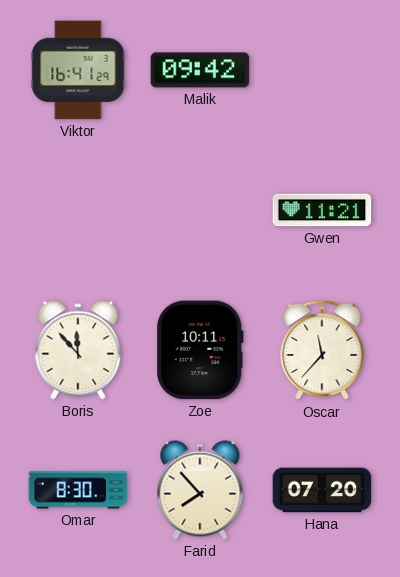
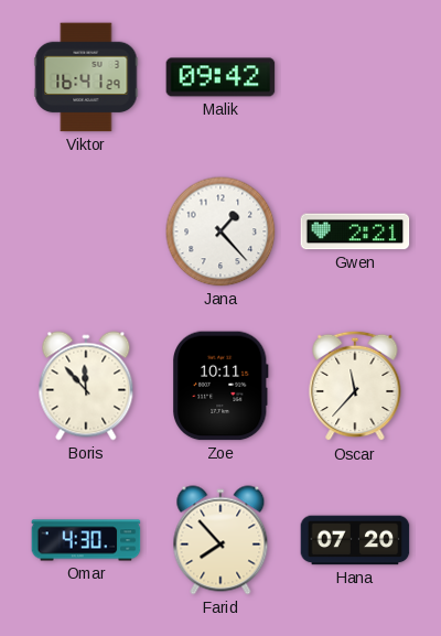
Jana: none -> 1:23 (220, 231)
Gwen: 11:21 -> 2:21 (355, 231)
Omar: 8:30 -> 4:30 (86, 540)
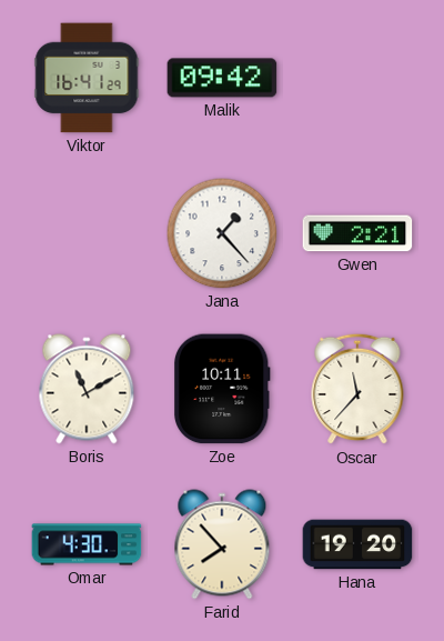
Boris: 11:53 -> 11:10 (87, 389)
Hana: 07:20 -> 19:20 (357, 544)
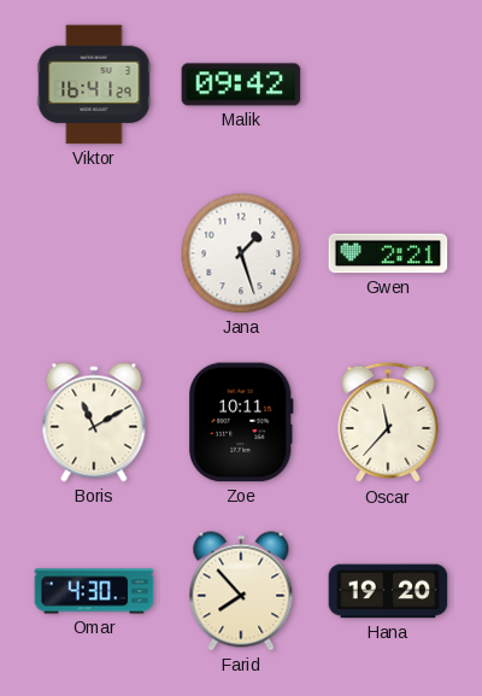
Jana: 1:23 -> 1:27 (241, 253)
